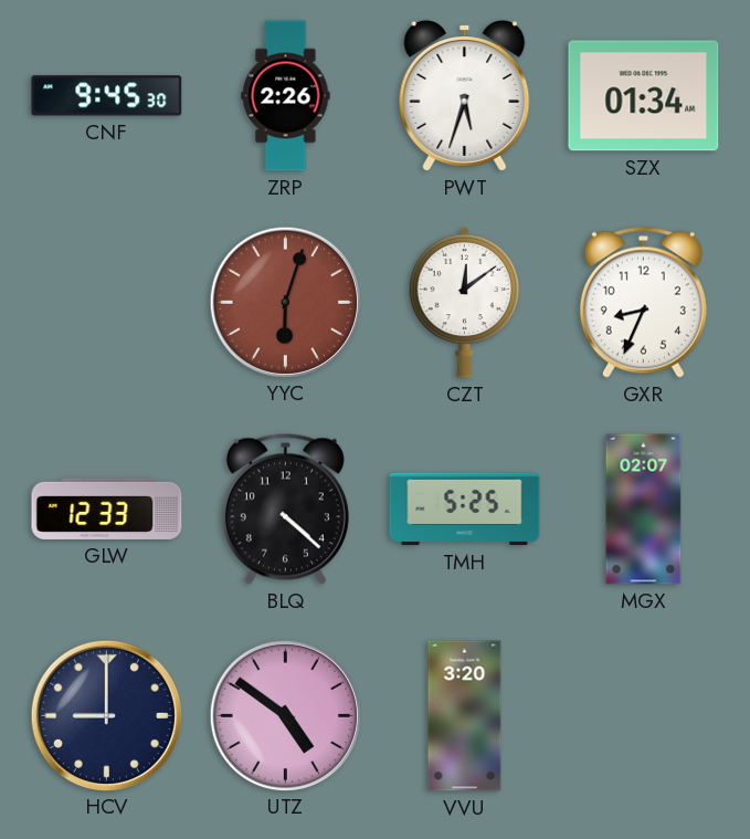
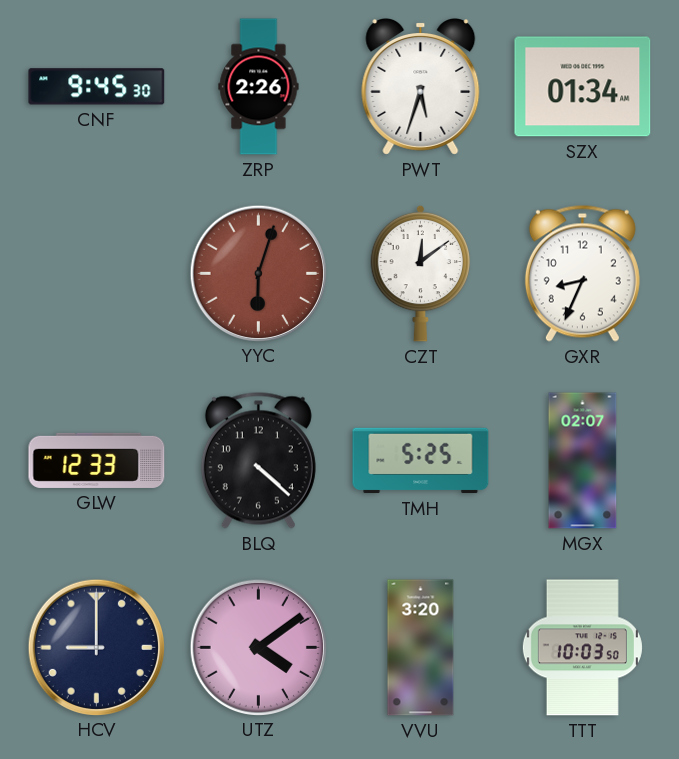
UTZ: 4:51 -> 4:09 (258, 647)
TTT: none -> 10:03 (582, 648)
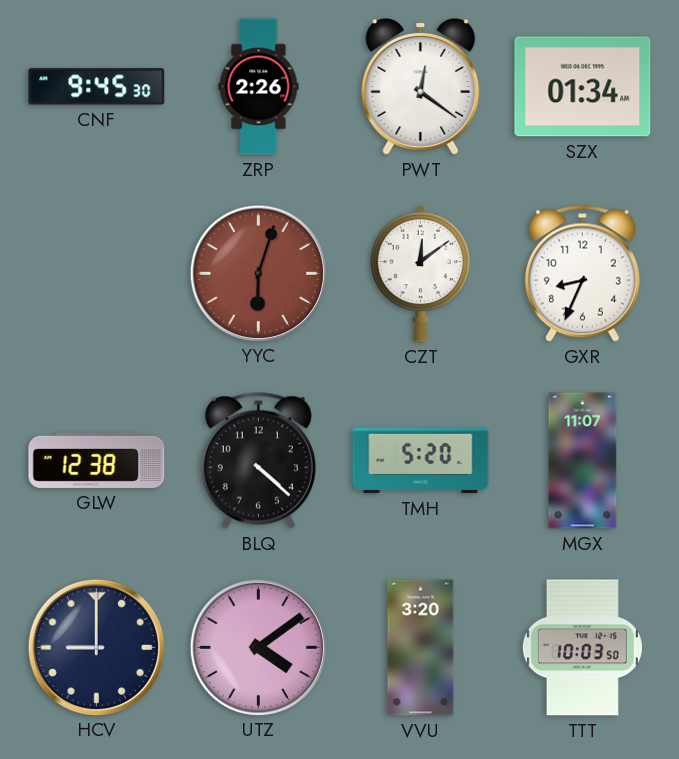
PWT: 5:33 -> 12:21 (421, 87)
GLW: 12:33 -> 12:38 (97, 460)
TMH: 5:25 -> 5:20 (421, 461)
MGX: 02:07 -> 11:07 (583, 461)
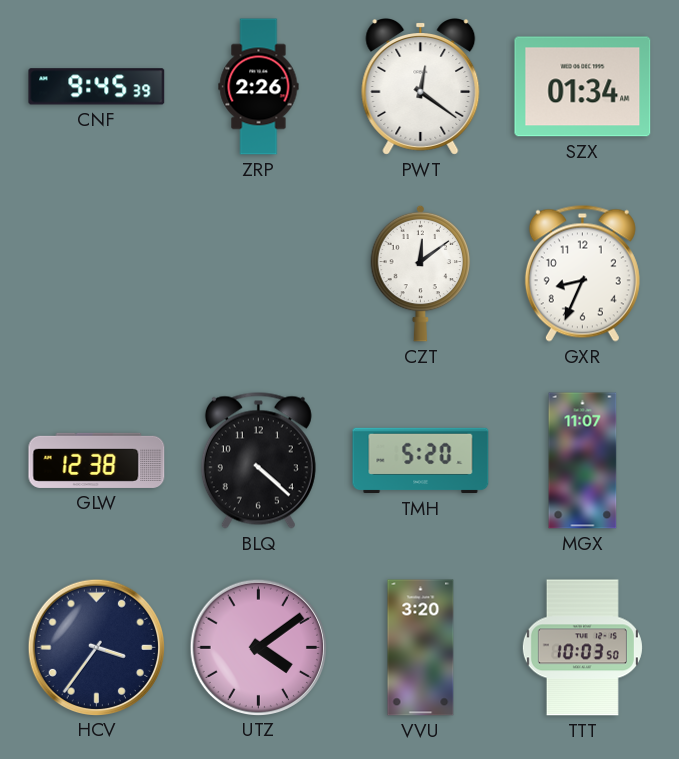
CNF: 9:45:30 -> 9:45:39 (97, 87)
YYC: 6:03 -> none (258, 273)
HCV: 9:00 -> 3:36 (96, 647)
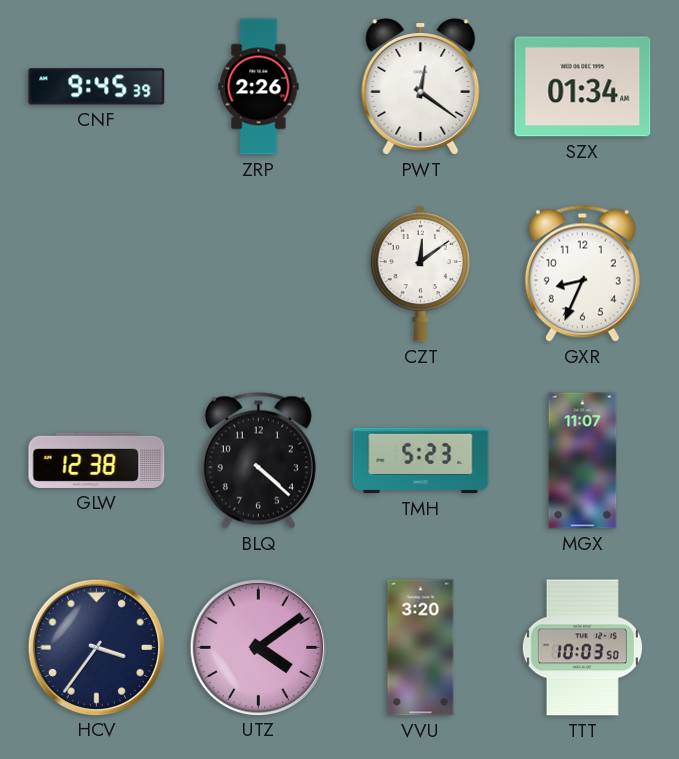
TMH: 5:20 -> 5:23 (421, 461)
